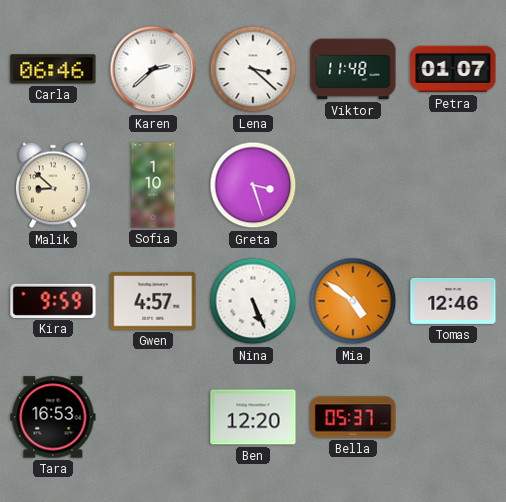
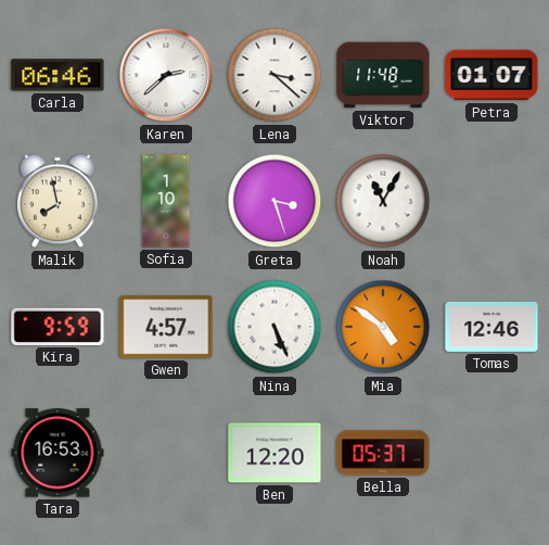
Malik: 8:52 -> 7:58 (59, 201)
Noah: none -> 11:05 (383, 201)
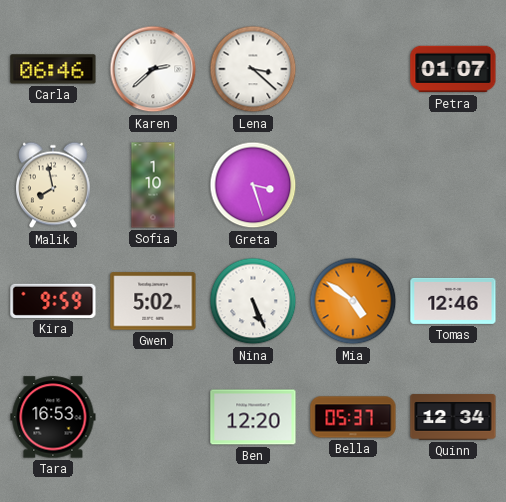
Viktor: 11:48 -> none (383, 75)
Noah: 11:05 -> none (383, 201)
Gwen: 4:57 -> 5:02 (153, 301)
Quinn: none -> 12:34 (453, 417)
